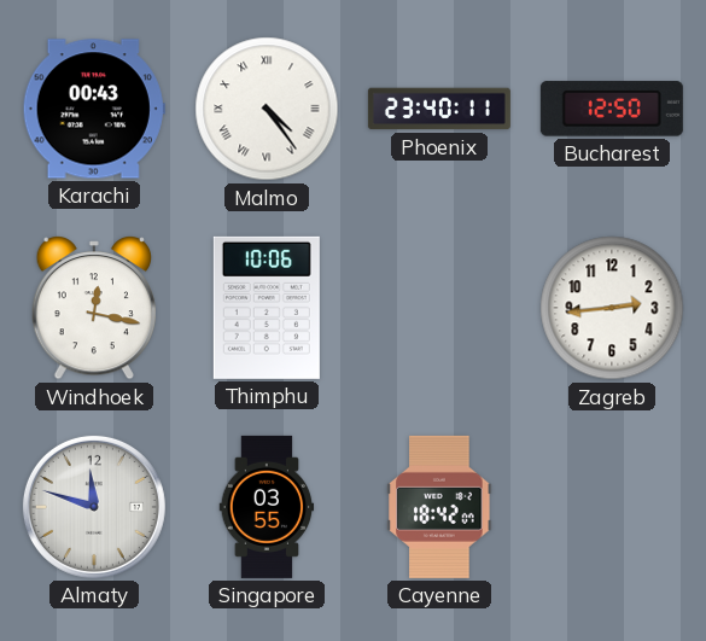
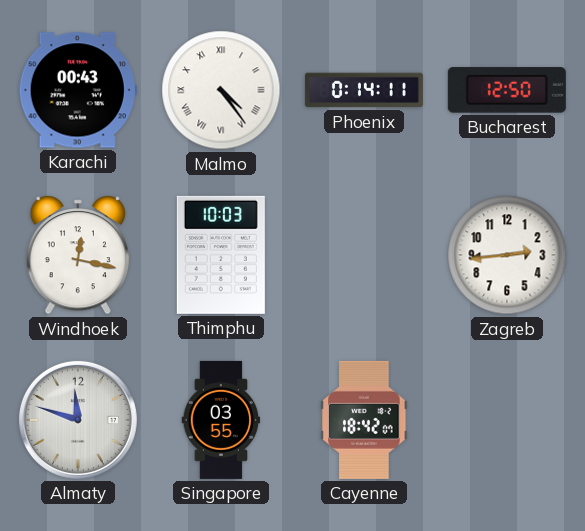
Phoenix: 23:40 -> 0:14 (364, 90)
Thimphu: 10:06 -> 10:03 (221, 255)
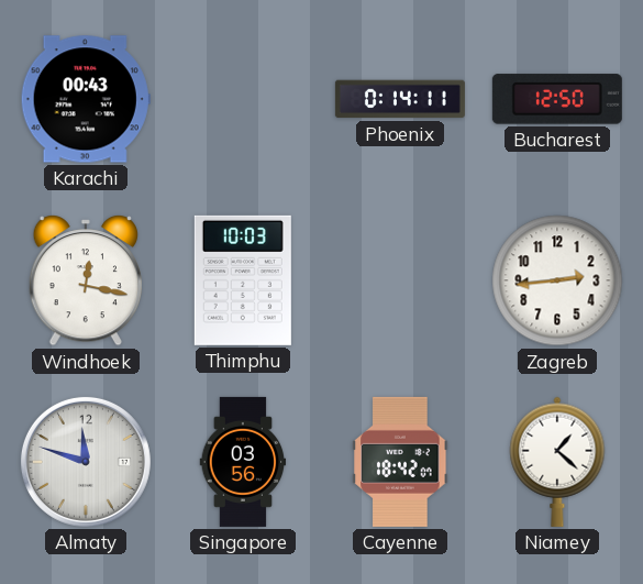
Malmo: 4:24 -> none (221, 90)
Singapore: 03:55 -> 03:56 (243, 462)
Niamey: none -> 1:22 (557, 462)
